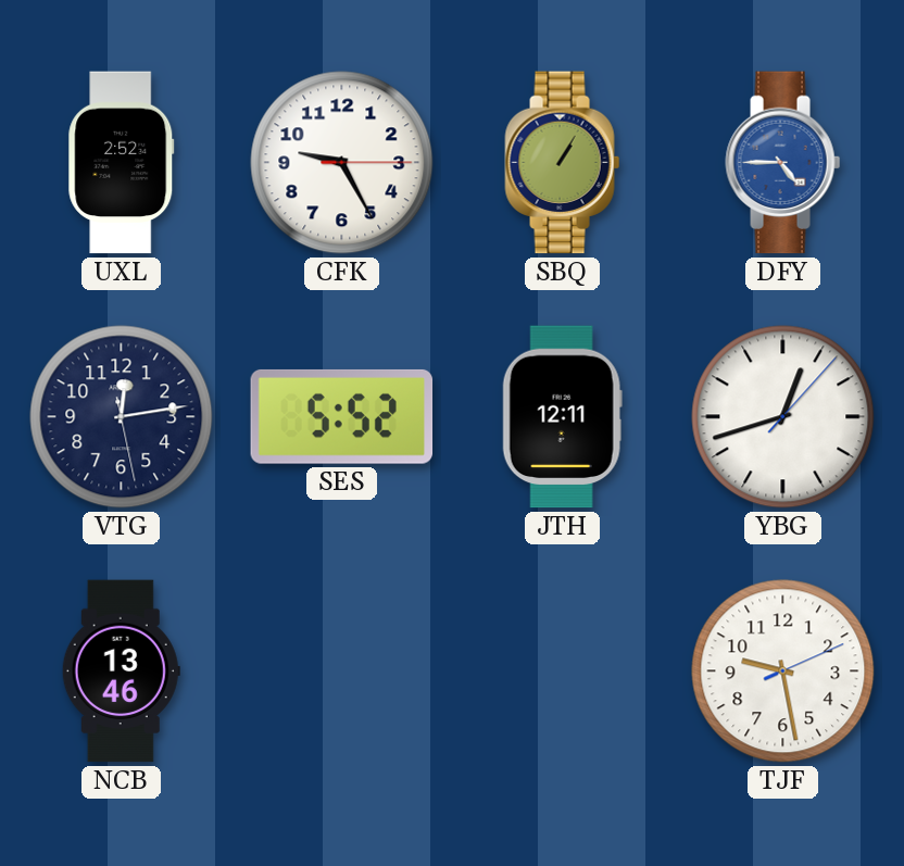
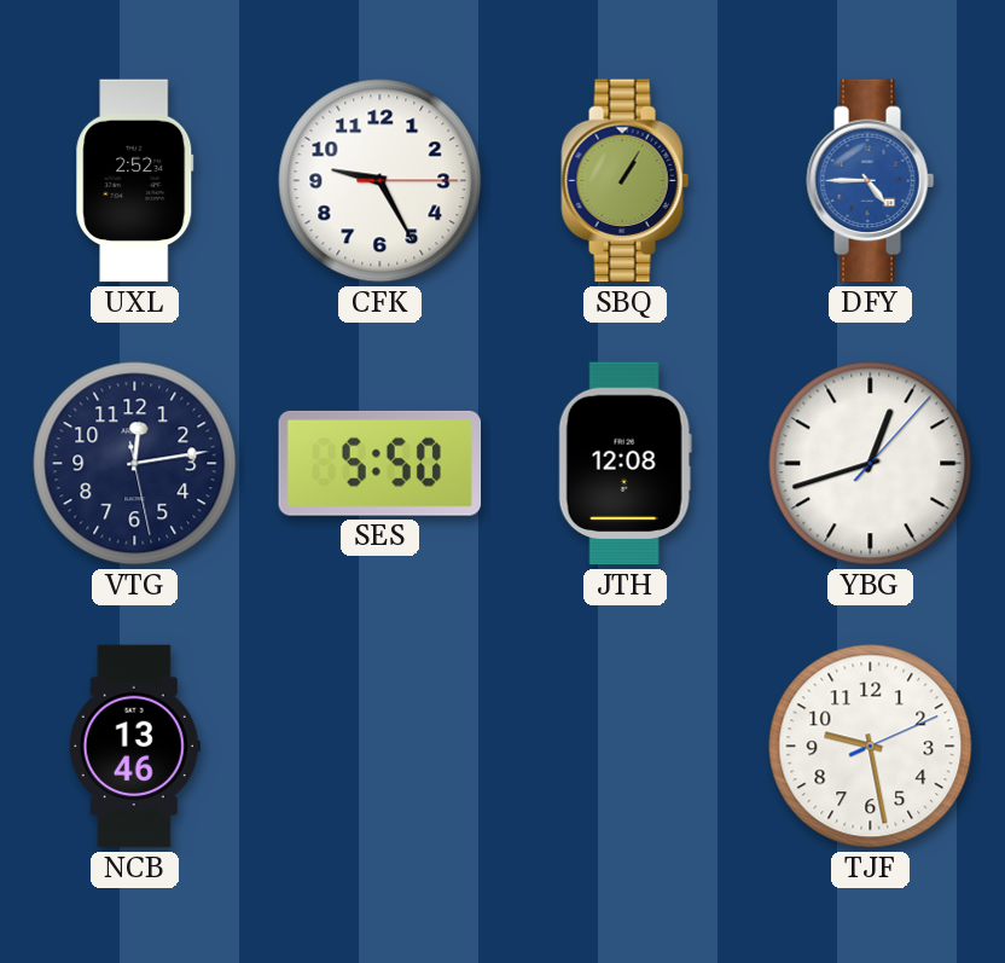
SES: 5:52 -> 5:50 (380, 463)
JTH: 12:11 -> 12:08 (625, 464)
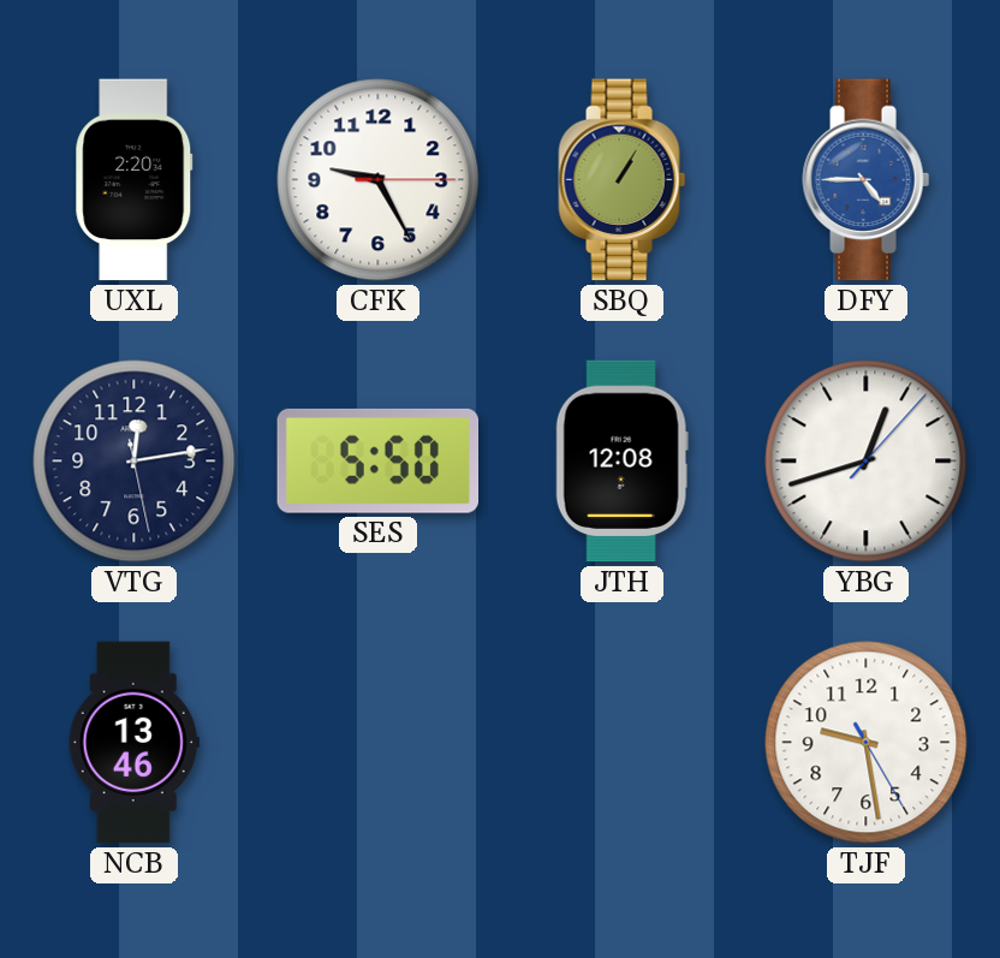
UXL: 2:52 -> 2:20 (135, 180)
TJF: 9:28:11 -> 9:28:25 (867, 743)
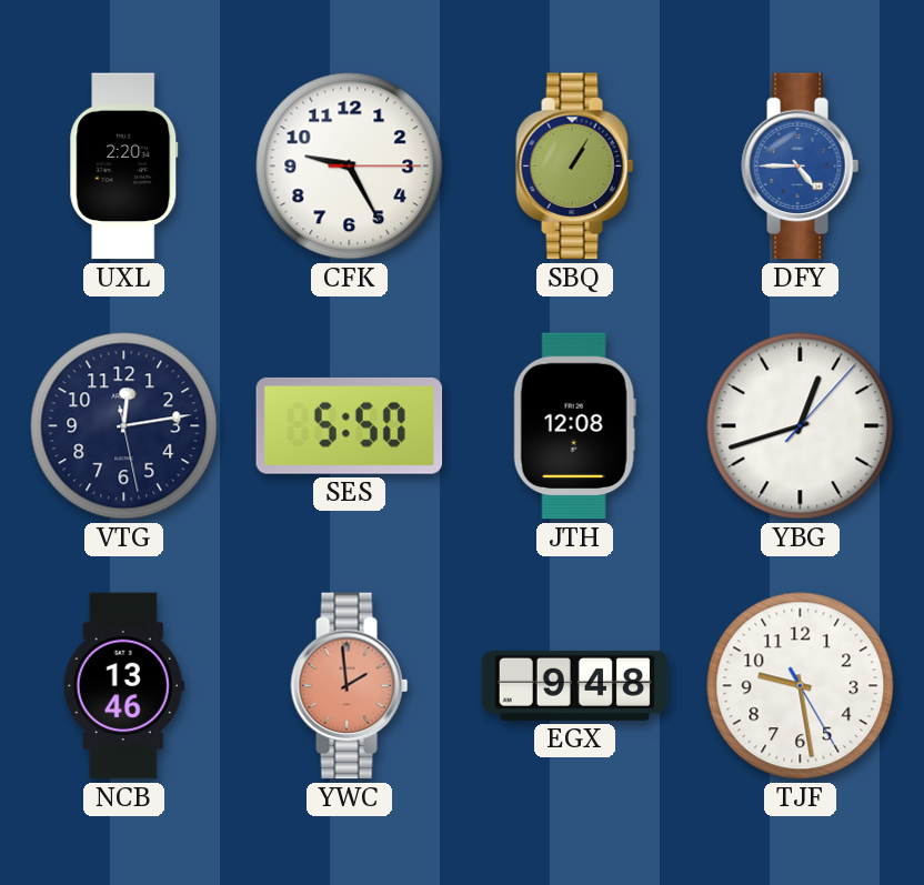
YWC: none -> 1:59 (350, 686)
EGX: none -> 9:48 (575, 685)
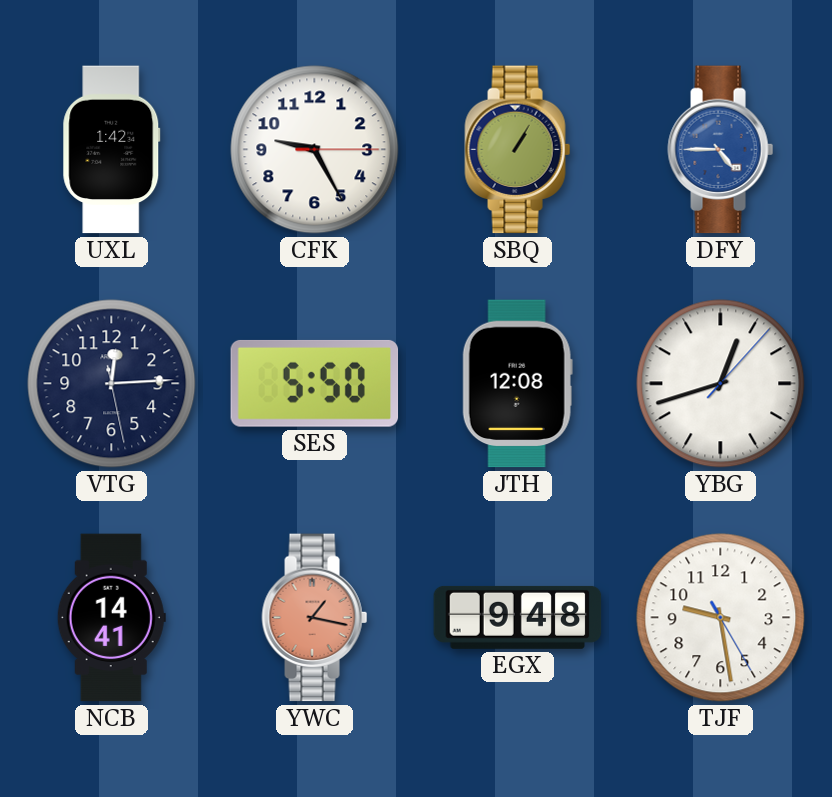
UXL: 2:20 -> 1:42 (112, 150)
VTG: 12:13 -> 12:14 (112, 384)
NCB: 13:46 -> 14:41 (111, 618)
YWC: 1:59 -> 1:17 (315, 618)
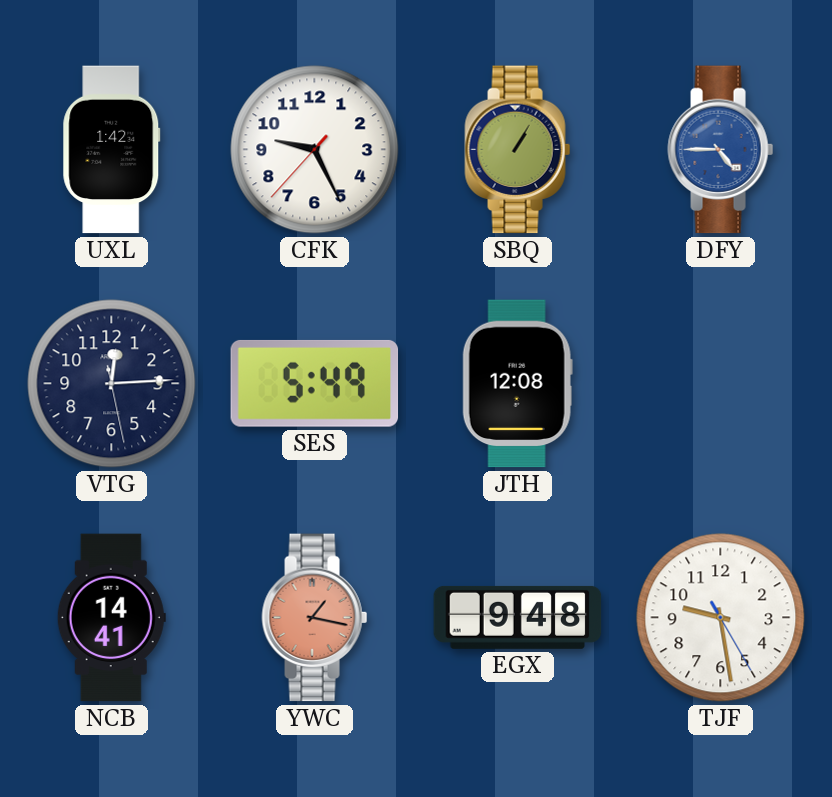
CFK: 9:25:15 -> 9:25:37 (315, 150)
SES: 5:50 -> 5:49 (315, 383)
YBG: 12:42 -> none (721, 384)
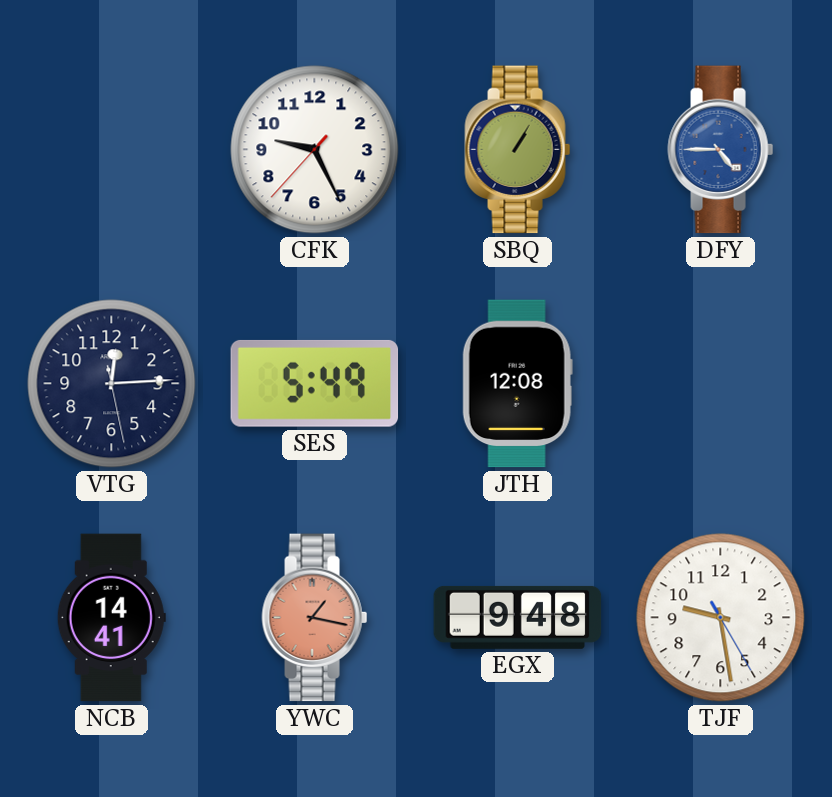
UXL: 1:42 -> none (112, 150)
